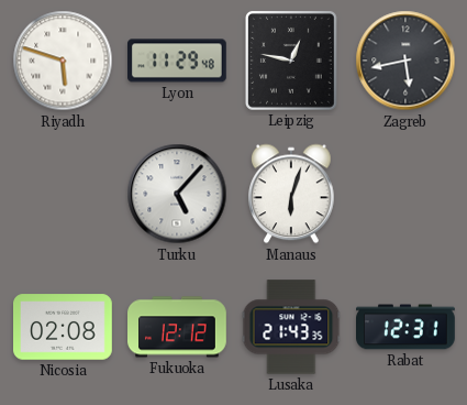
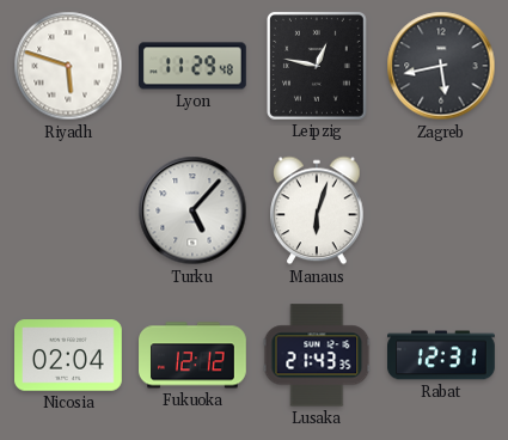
Nicosia: 02:08 -> 02:04 (69, 355)
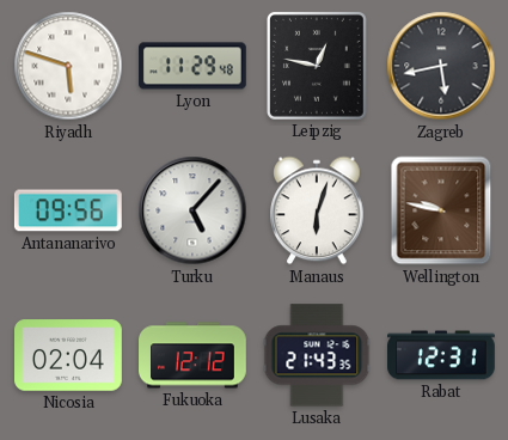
Antananarivo: none -> 09:56 (68, 210)
Wellington: none -> 9:47 (441, 210)
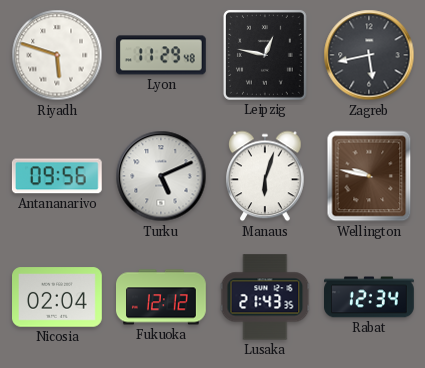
Turku: 5:07 -> 5:11 (161, 176)
Rabat: 12:31 -> 12:34 (370, 297)
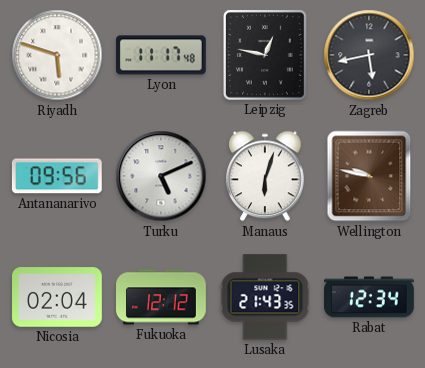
Lyon: 11:29 -> 11:17 (162, 55)
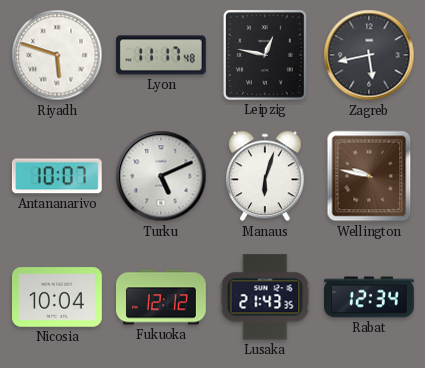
Antananarivo: 09:56 -> 10:07 (57, 176)
Nicosia: 02:04 -> 10:04 (58, 297)
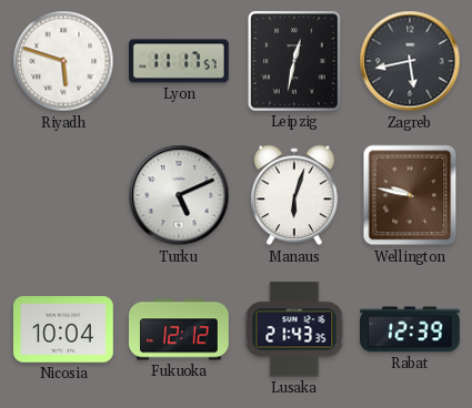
Lyon: 11:17:48 -> 11:17:57 (180, 61)
Leipzig: 12:47 -> 12:32 (294, 61)
Antananarivo: 10:07 -> none (57, 176)
Rabat: 12:34 -> 12:39 (411, 329)
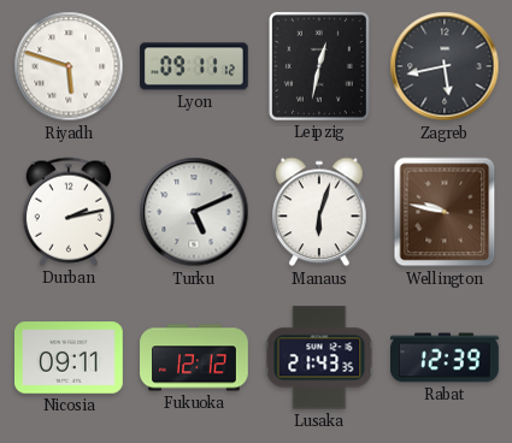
Lyon: 11:17 -> 09:11 (195, 66)
Durban: none -> 2:13 (69, 212)
Nicosia: 10:04 -> 09:11 (70, 358)
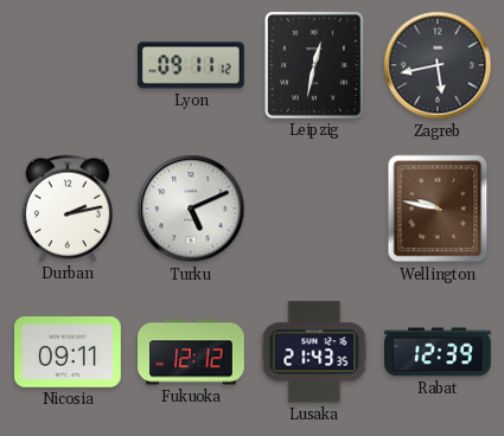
Riyadh: 5:48 -> none (69, 66)
Manaus: 6:03 -> none (319, 212)
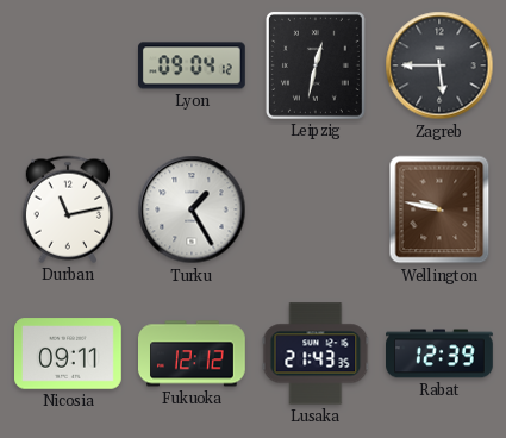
Lyon: 09:11 -> 09:04 (193, 65)
Zagreb: 5:43 -> 5:45 (439, 65)
Durban: 2:13 -> 11:13 (68, 209)
Turku: 5:11 -> 1:25 (192, 209)
